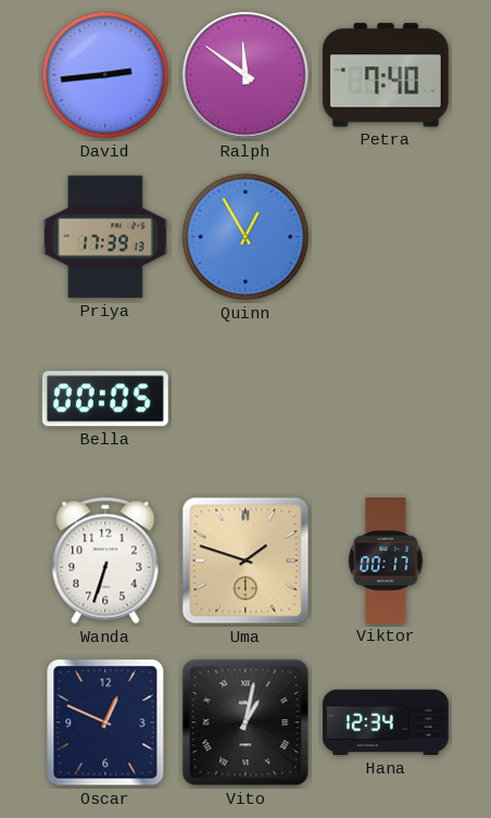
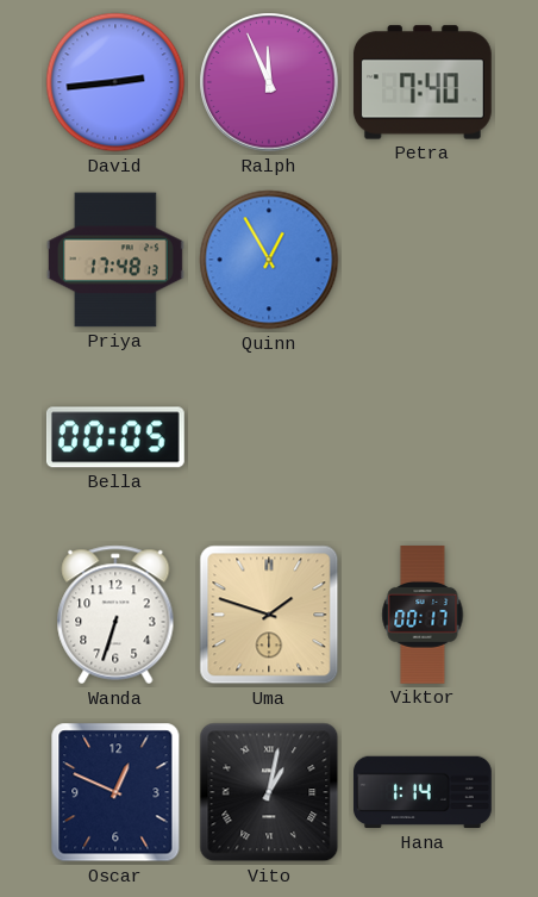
Ralph: 11:51 -> 11:56 (269, 82)
Priya: 17:39 -> 17:48 (115, 260)
Hana: 12:34 -> 1:14 (424, 792)
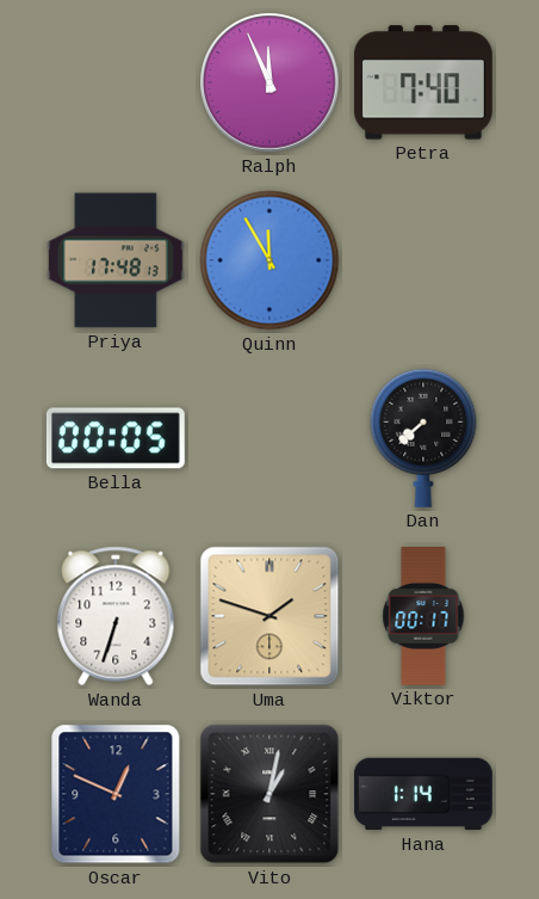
David: 2:44 -> none (115, 82)
Quinn: 12:55 -> 11:55 (269, 260)
Dan: none -> 7:38 (423, 438)
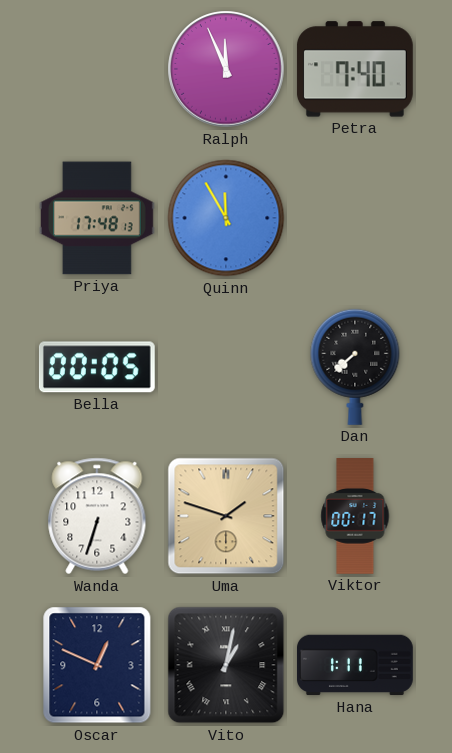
Hana: 1:14 -> 1:11 (356, 665)
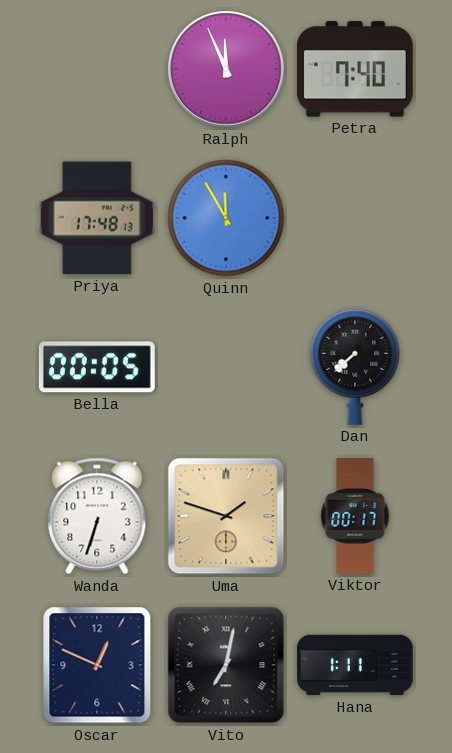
Vito: 1:02 -> 7:02 (226, 665)
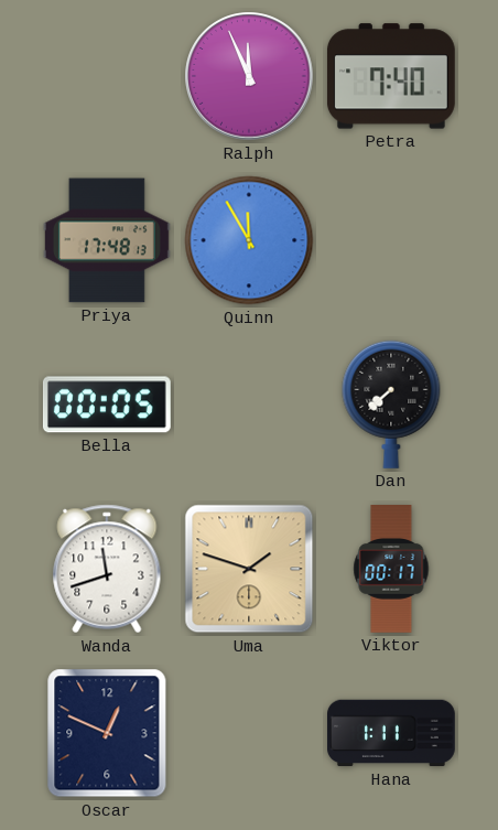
Wanda: 6:33 -> 11:42 (107, 569)
Vito: 7:02 -> none (226, 665)
